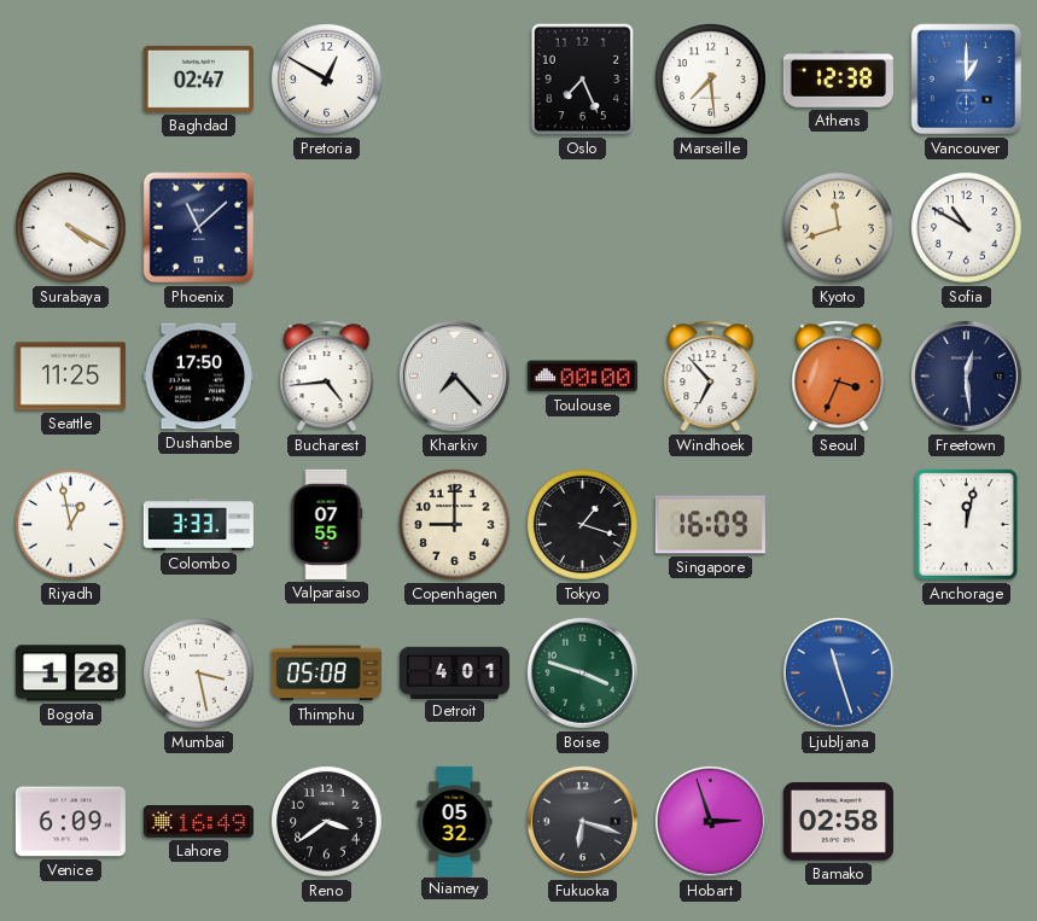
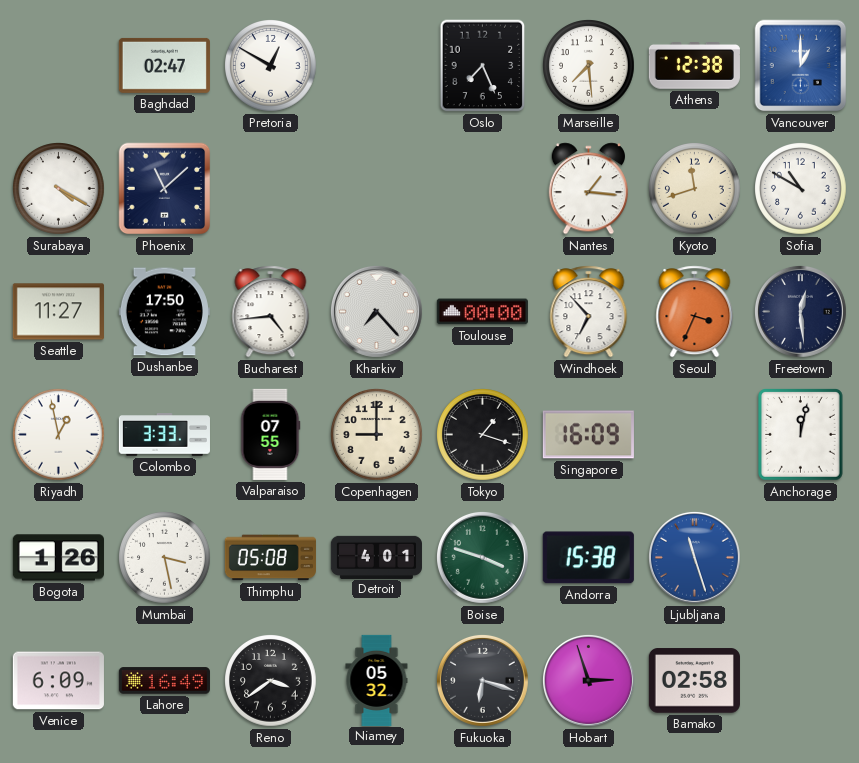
Nantes: none -> 1:16 (588, 189)
Seattle: 11:25 -> 11:27 (58, 312)
Bogota: 1:28 -> 1:26 (58, 558)
Andorra: none -> 15:38 (588, 558)
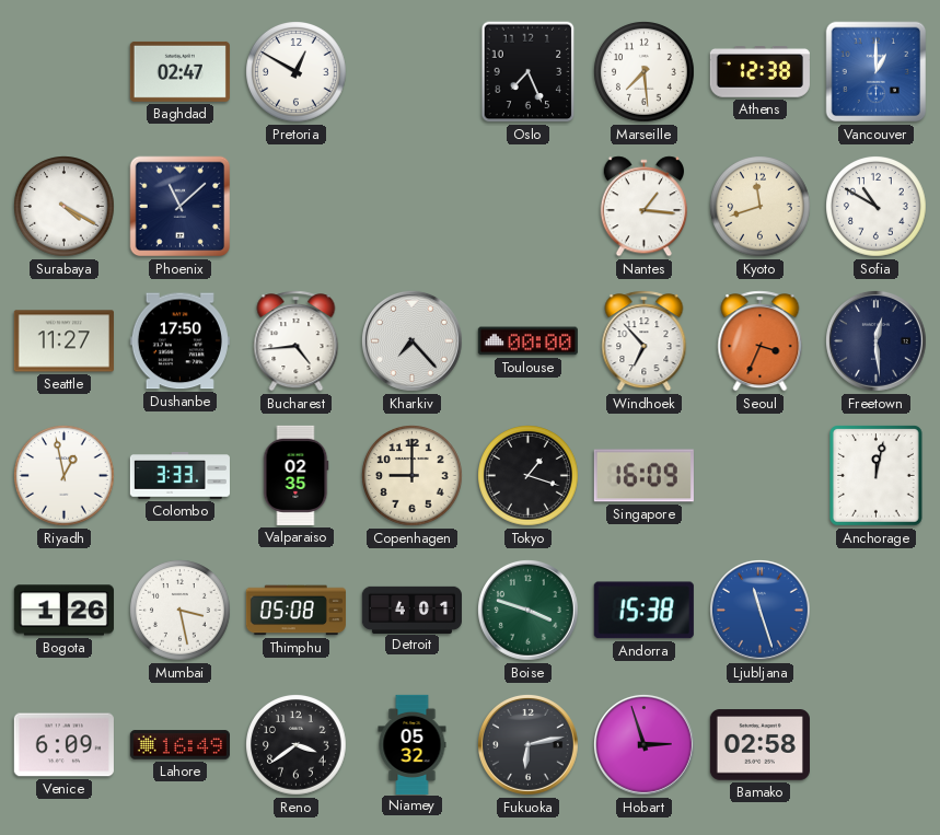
Valparaiso: 07:55 -> 02:35 (295, 475)
Fukuoka: 6:18 -> 6:13 (527, 744)
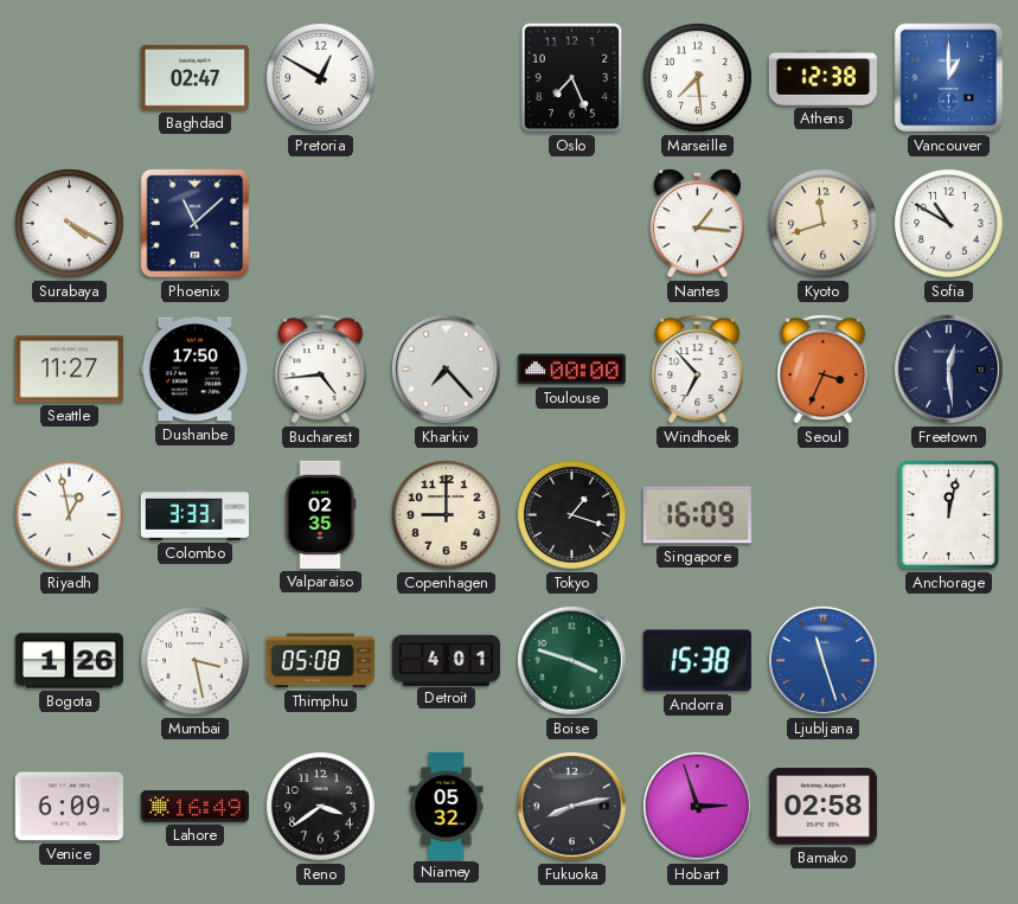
Fukuoka: 6:13 -> 8:13 (571, 806)
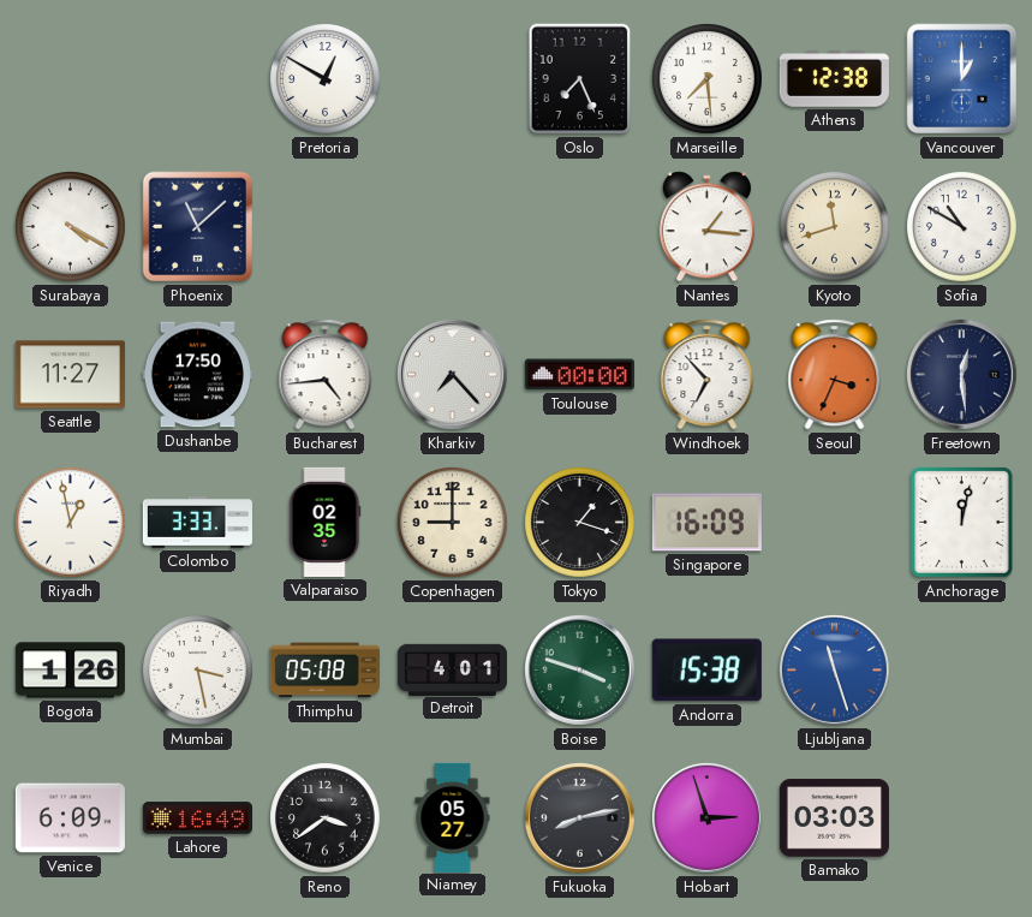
Baghdad: 02:47 -> none (194, 77)
Niamey: 05:32 -> 05:27 (453, 817)
Bamako: 02:58 -> 03:03 (834, 818)
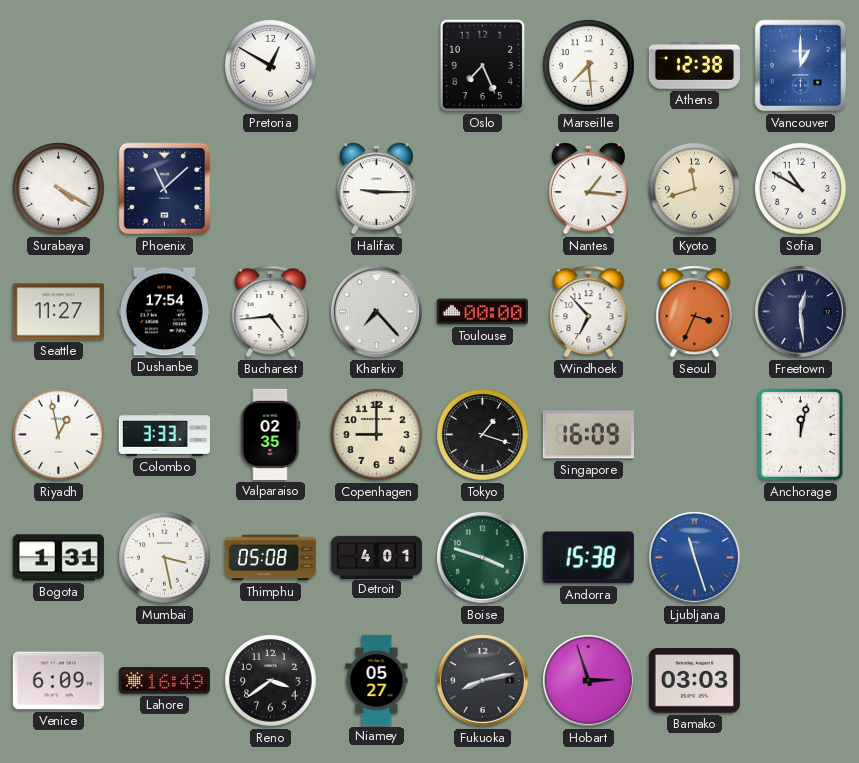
Halifax: none -> 9:15 (376, 189)
Dushanbe: 17:50 -> 17:54 (164, 312)
Bogota: 1:26 -> 1:31 (58, 558)
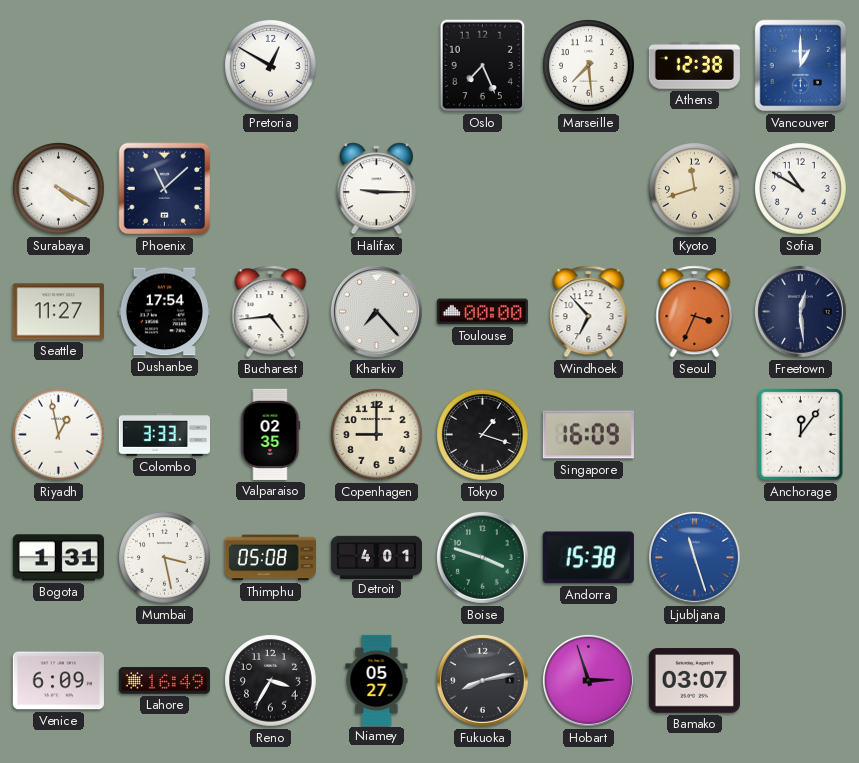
Nantes: 1:16 -> none (588, 189)
Anchorage: 12:02 -> 12:06 (801, 435)
Reno: 3:39 -> 3:35 (271, 681)
Bamako: 03:03 -> 03:07 (694, 681)
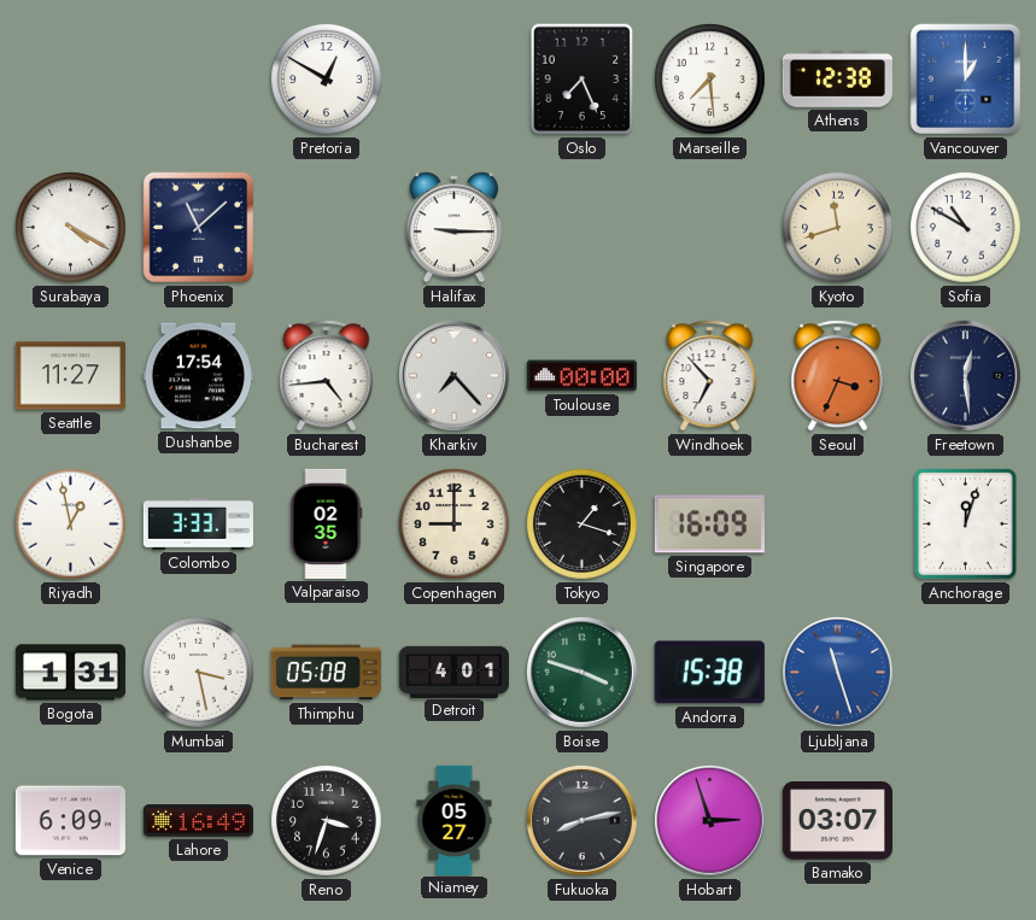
Anchorage: 12:06 -> 12:03 (966, 525)
Reno: 3:35 -> 3:33 (327, 821)
